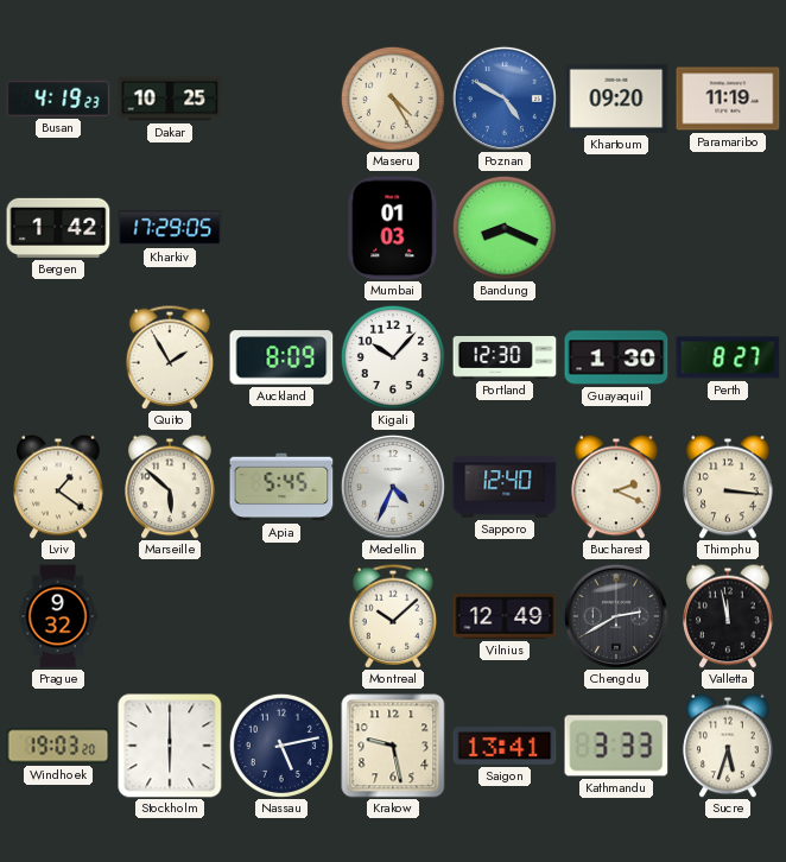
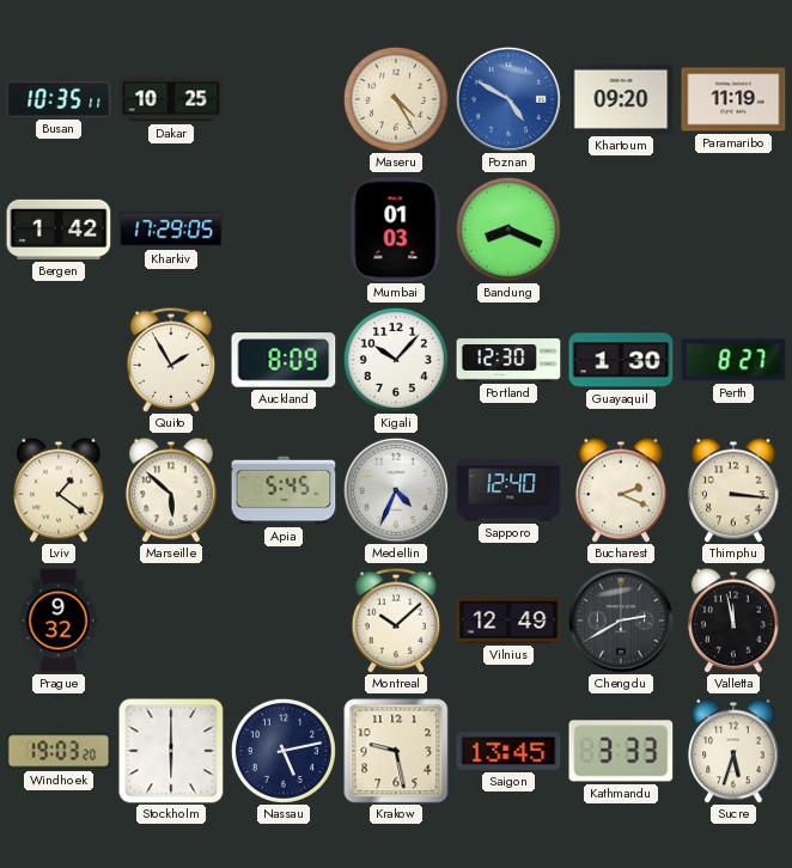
Busan: 4:19 -> 10:35 (59, 99)
Saigon: 13:41 -> 13:45 (508, 751)
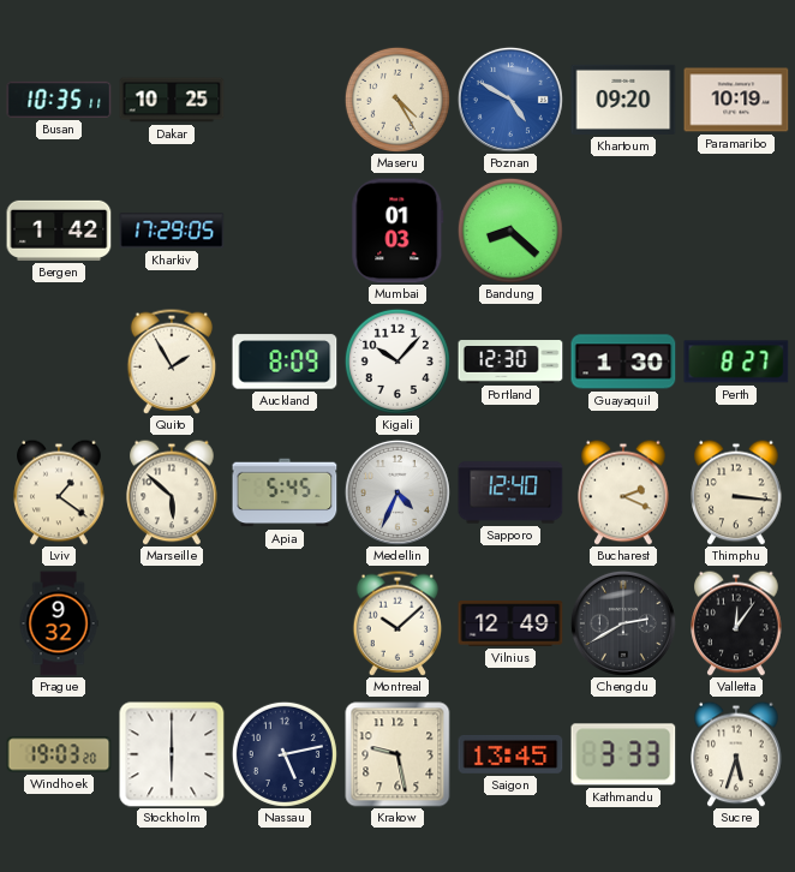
Paramaribo: 11:19 -> 10:19 (736, 100)
Bandung: 8:19 -> 8:22 (510, 231)
Valletta: 11:58 -> 12:06 (736, 623)
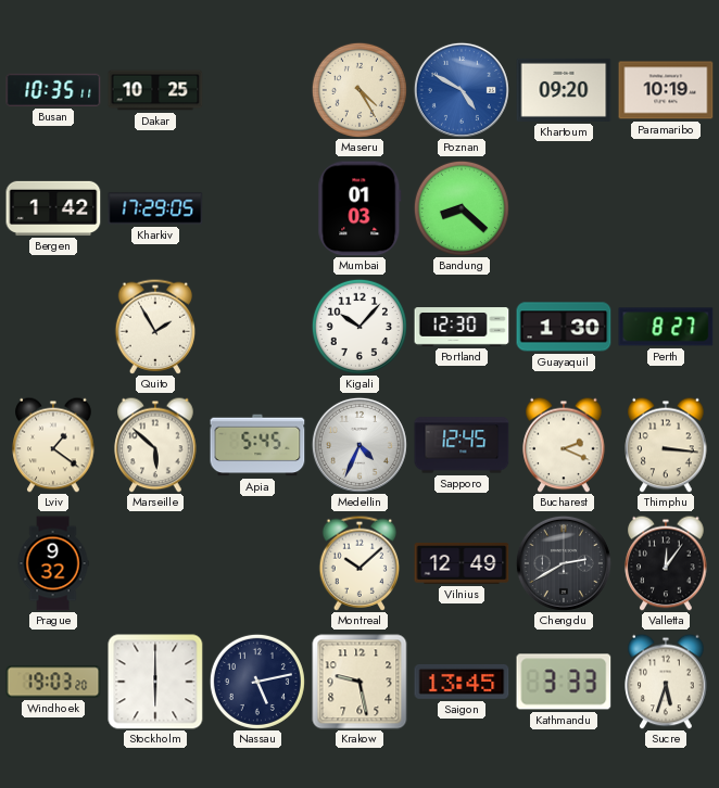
Auckland: 8:09 -> none (285, 362)
Sapporo: 12:40 -> 12:45 (462, 445)
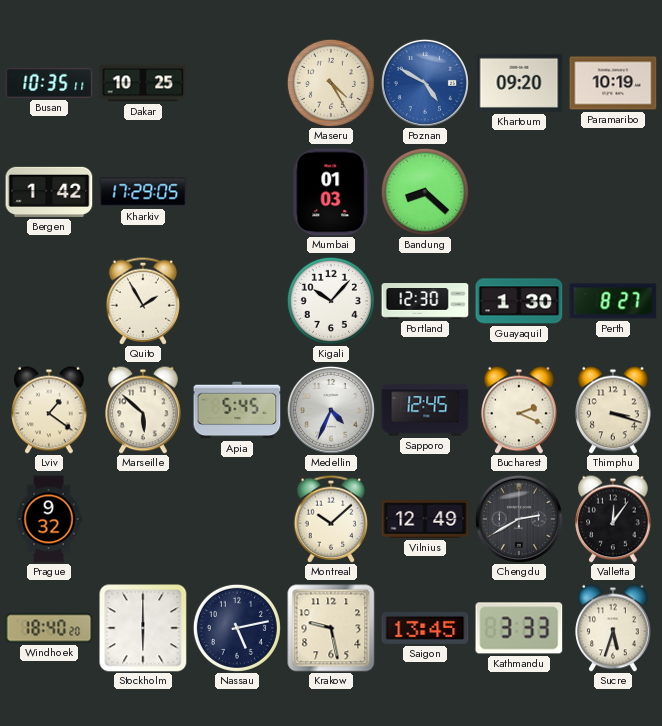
Thimphu: 3:16 -> 3:18 (613, 410)
Windhoek: 19:03 -> 18:40 (49, 628)
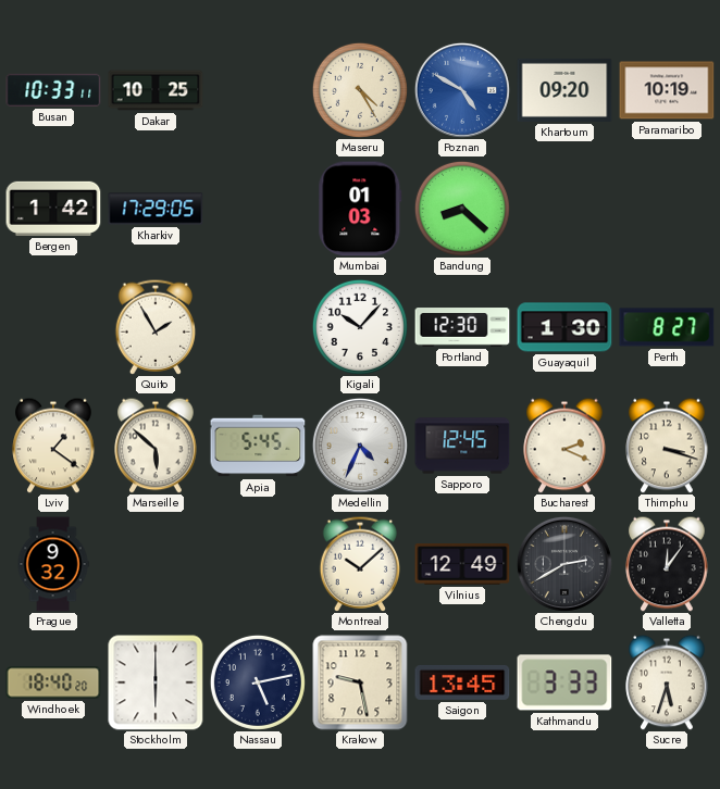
Busan: 10:35 -> 10:33 (53, 90)
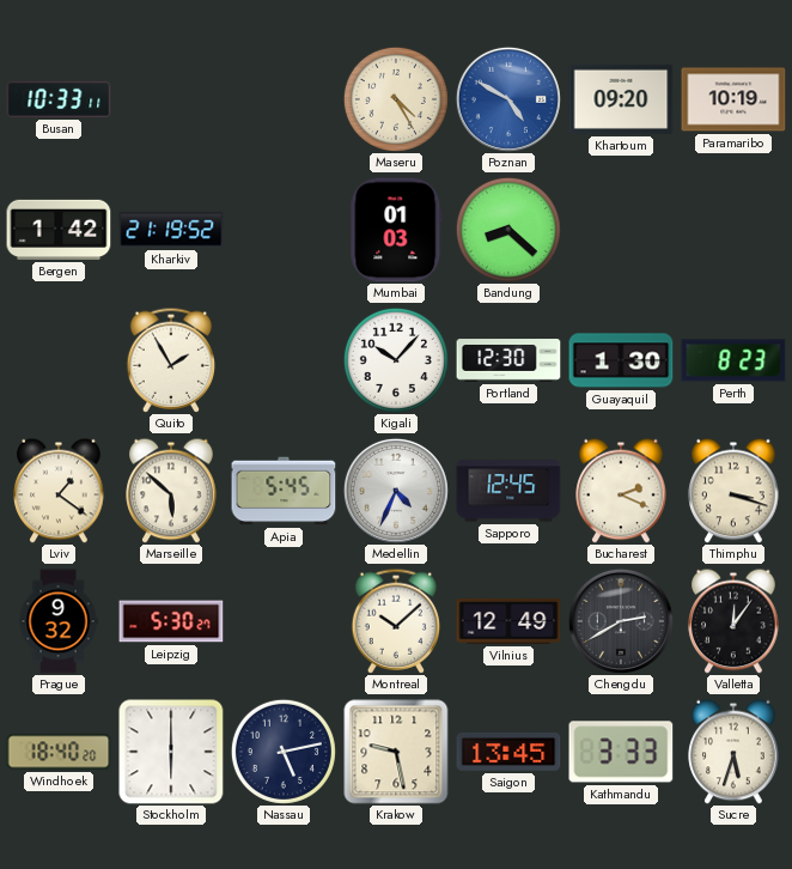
Dakar: 10:25 -> none (156, 90)
Kharkiv: 17:29 -> 21:19 (171, 230)
Perth: 8:27 -> 8:23 (733, 360)
Leipzig: none -> 5:30 (171, 621)
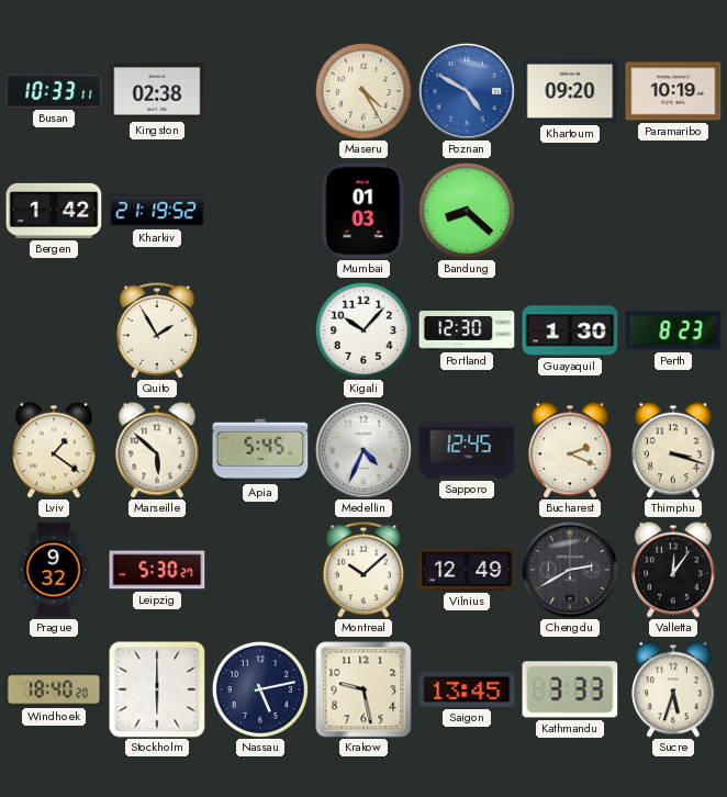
Kingston: none -> 02:38 (157, 91)
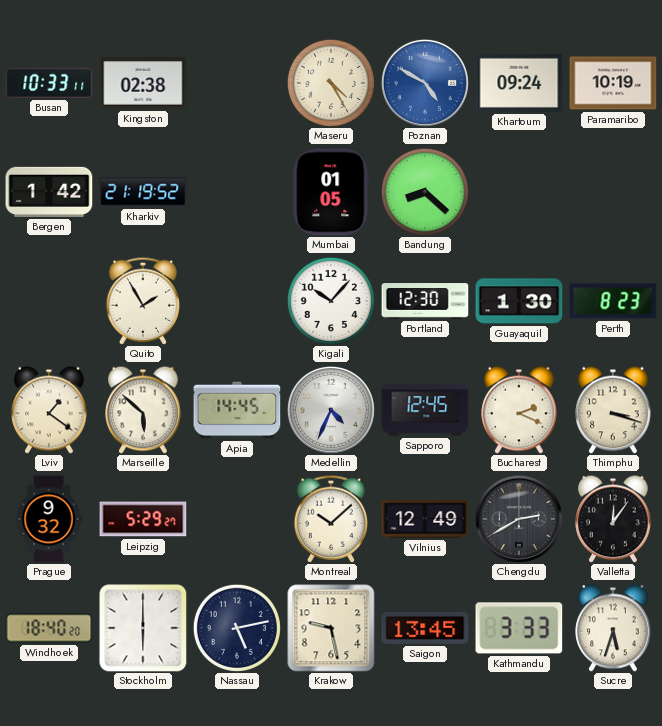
Khartoum: 09:20 -> 09:24 (519, 83)
Mumbai: 01:03 -> 01:05 (331, 192)
Apia: 5:45 -> 14:45 (237, 410)
Leipzig: 5:30 -> 5:29 (143, 519)
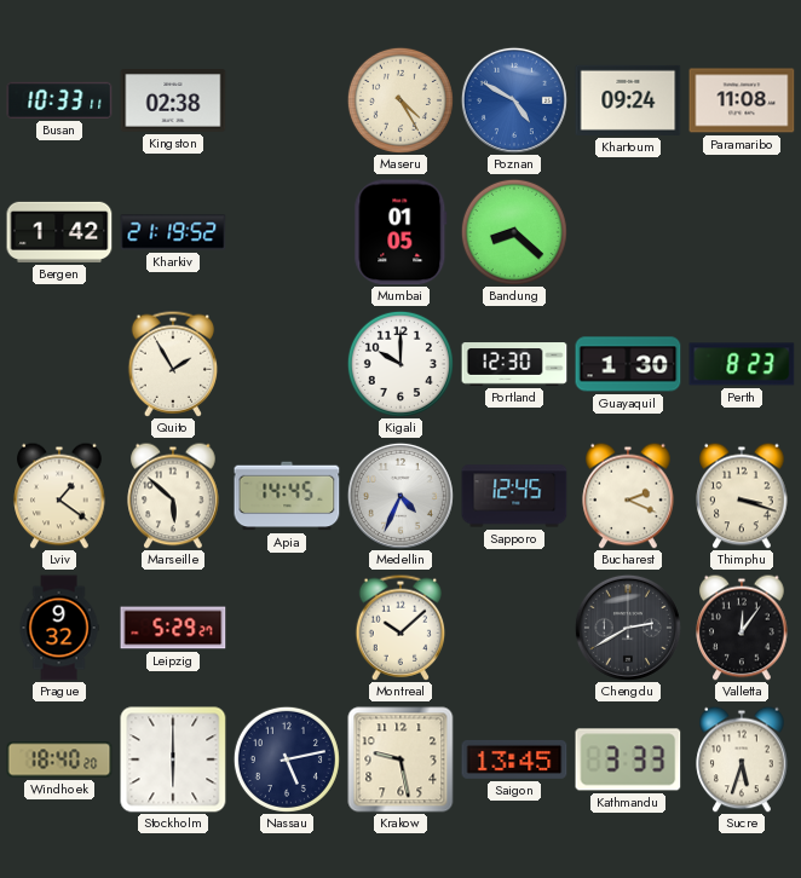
Paramaribo: 10:19 -> 11:08 (742, 100)
Kigali: 10:07 -> 10:00 (400, 364)
Vilnius: 12:49 -> none (425, 519)
